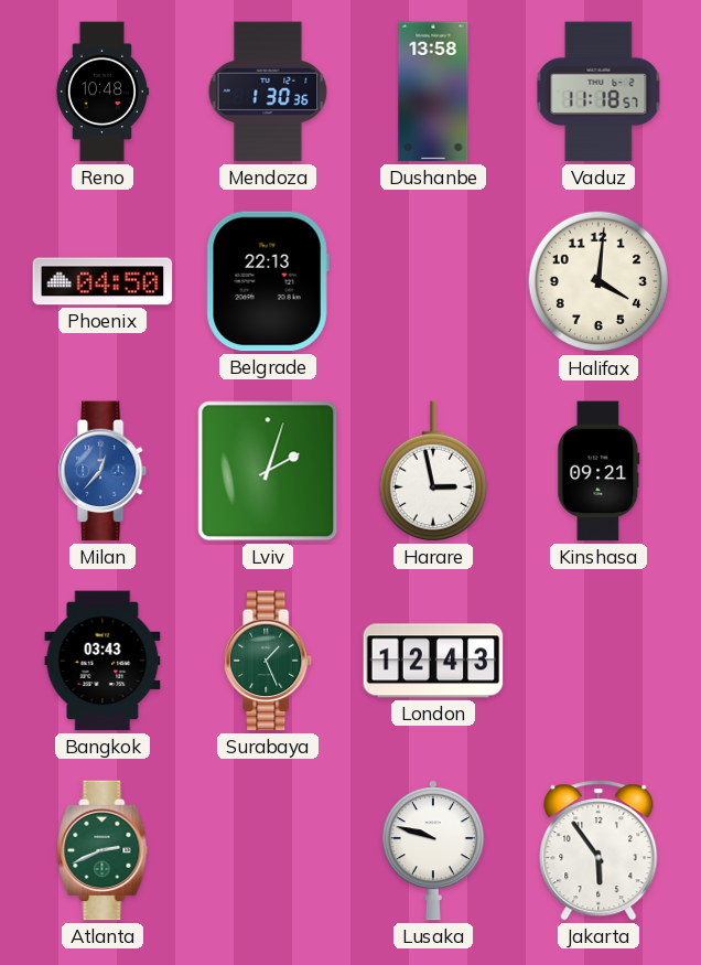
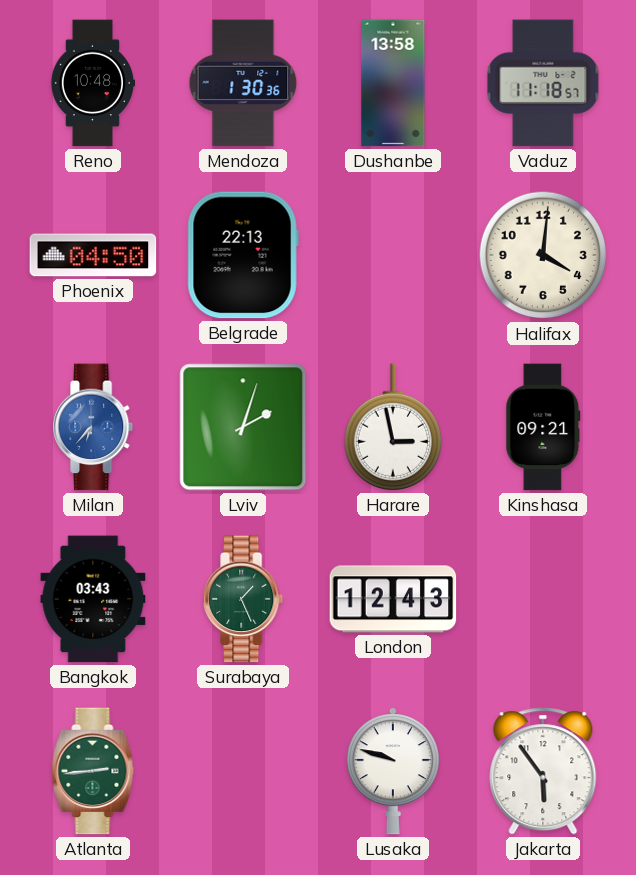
Milan: 12:37 -> 6:37 (94, 427)
Atlanta: 2:41 -> 2:44 (93, 771)
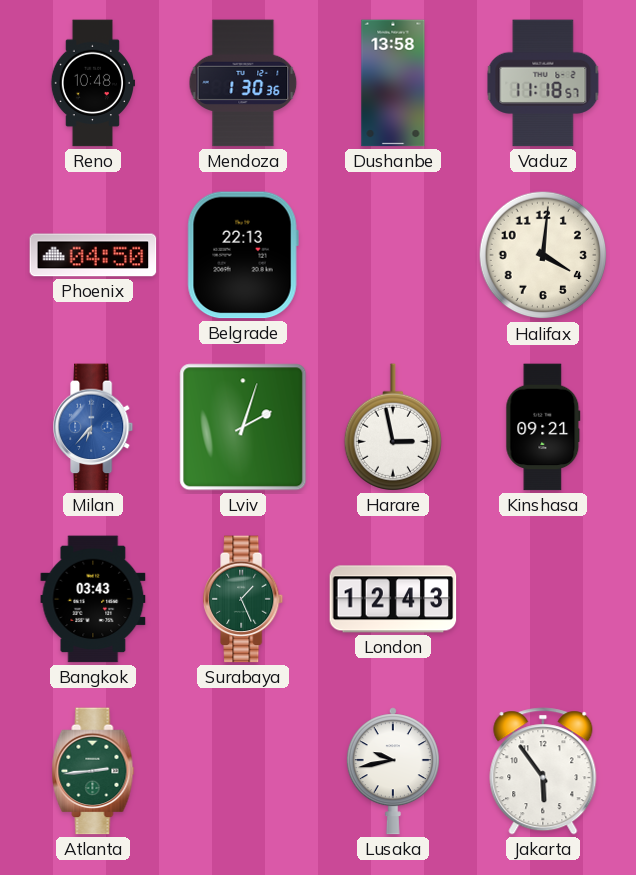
Lusaka: 9:48 -> 9:43 (393, 771)
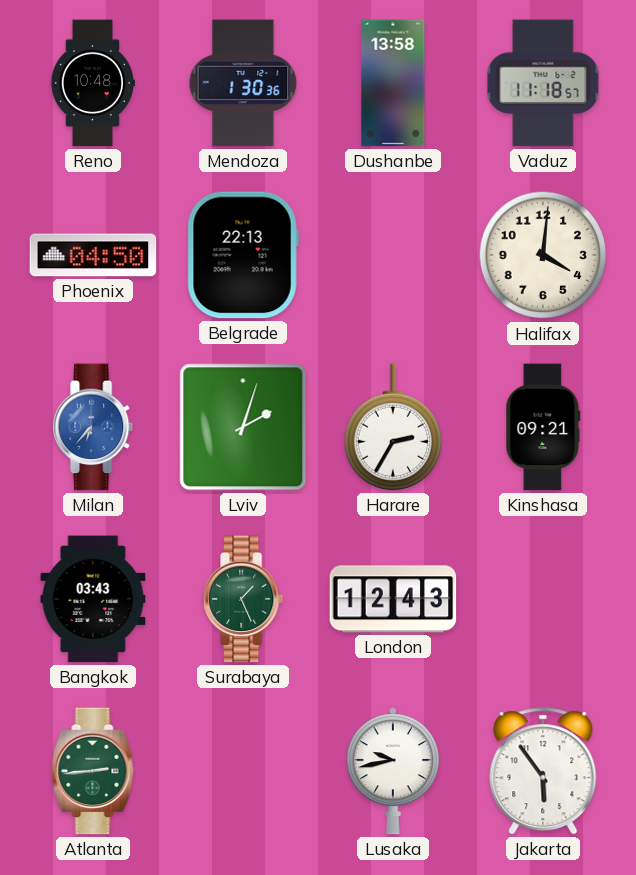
Harare: 2:58 -> 2:35 (392, 427)
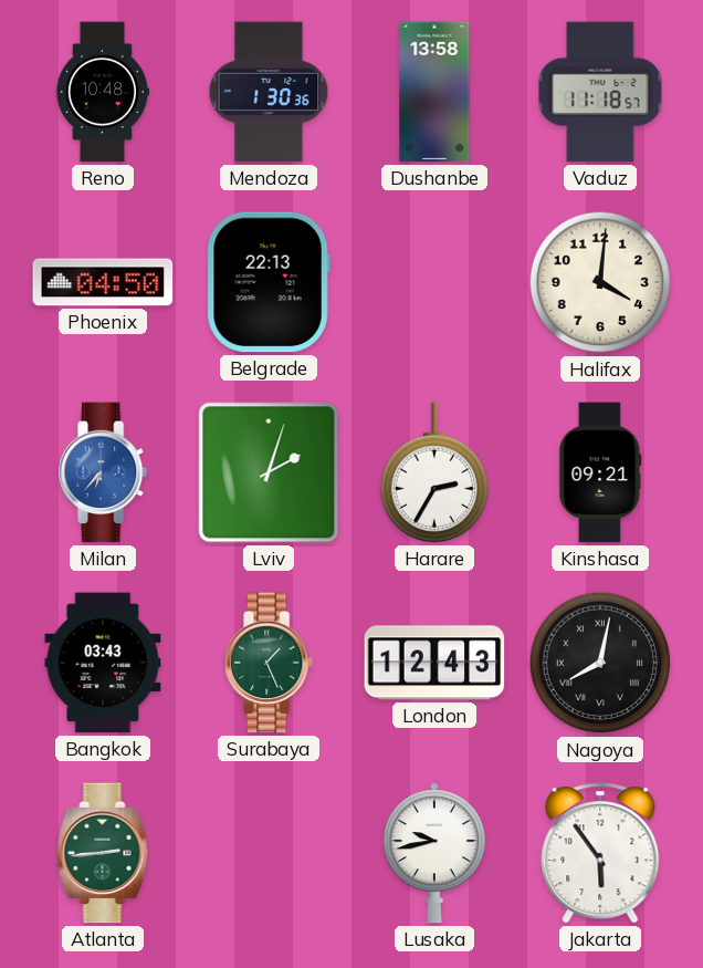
Nagoya: none -> 8:02 (600, 663)
